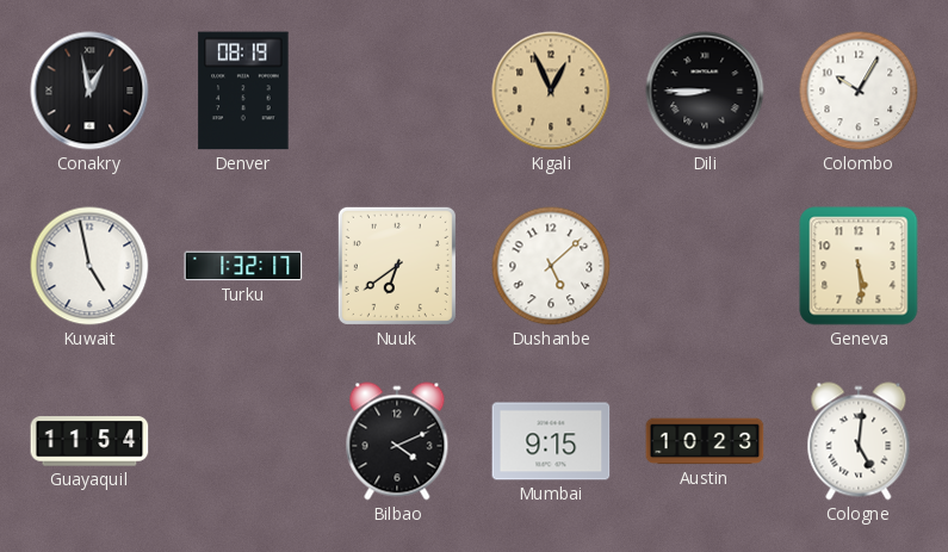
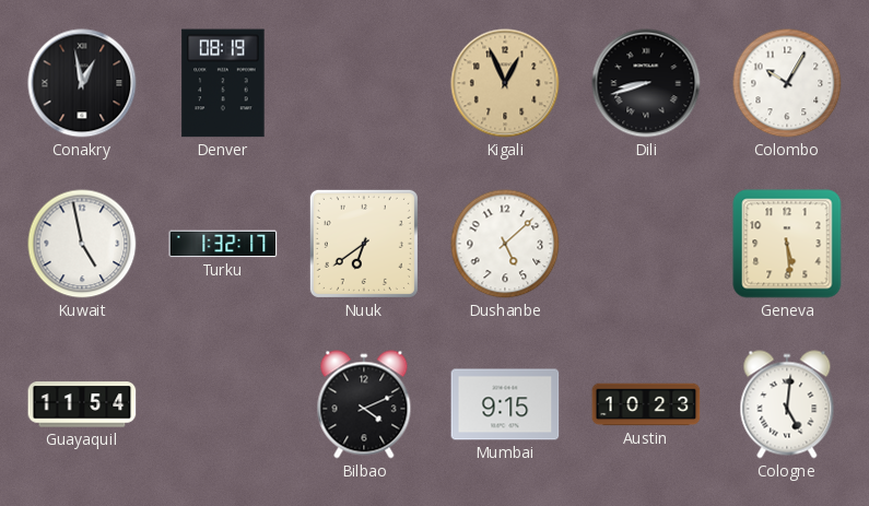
Dili: 8:45 -> 8:42 (646, 83)
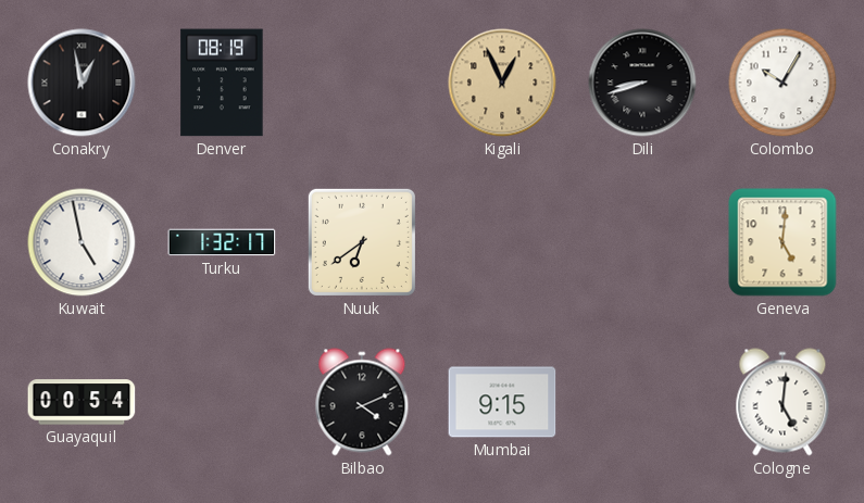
Dushanbe: 5:08 -> none (505, 244)
Geneva: 5:29 -> 5:01 (782, 242)
Guayaquil: 11:54 -> 00:54 (82, 402)
Austin: 10:23 -> none (646, 404)
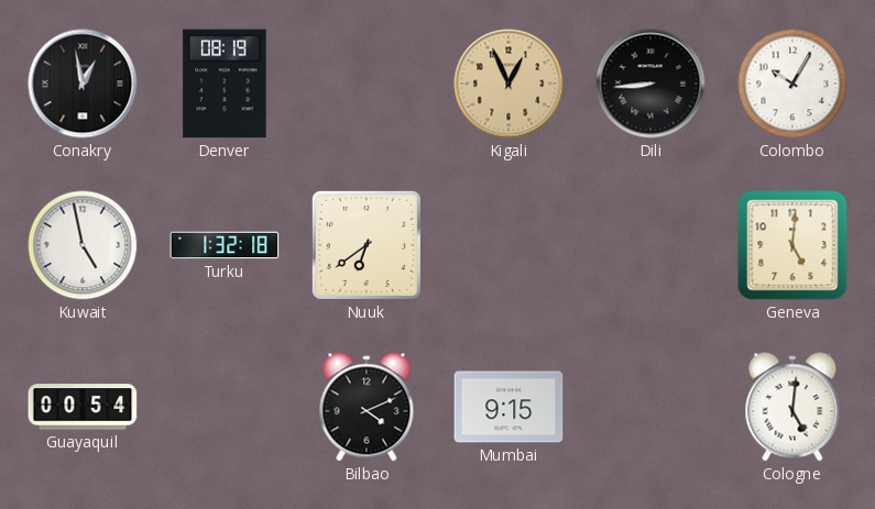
Dili: 8:42 -> 8:44 (650, 84)
Turku: 1:32:17 -> 1:32:18 (225, 245)
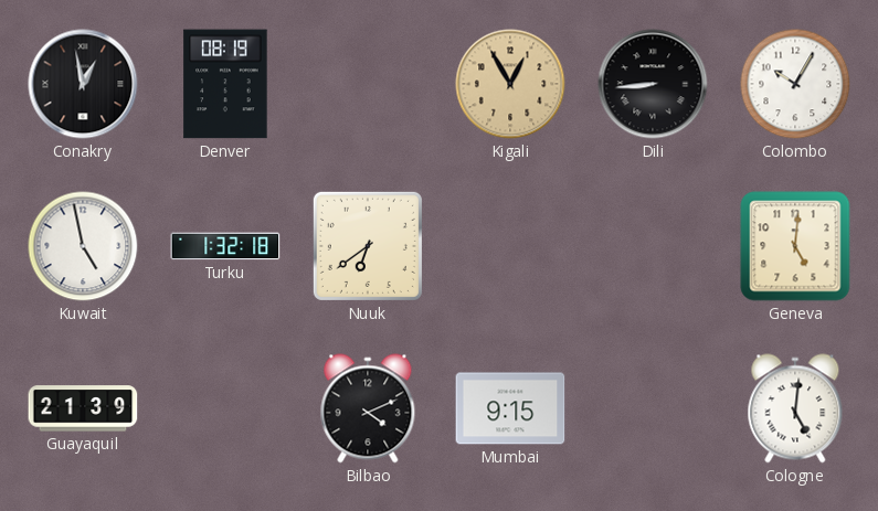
Kigali: 12:56 -> 12:55 (510, 84)
Guayaquil: 00:54 -> 21:39 (83, 408)
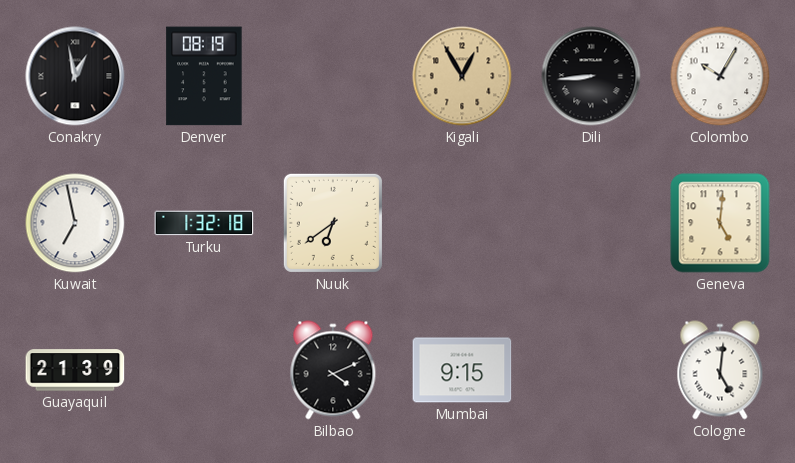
Kuwait: 4:58 -> 6:58 (75, 223)
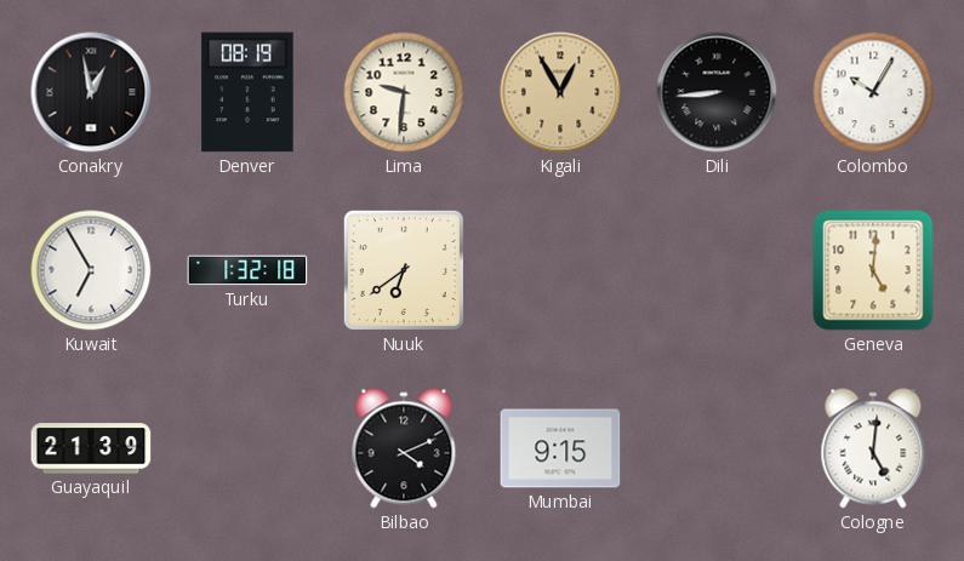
Lima: none -> 9:31 (404, 92)
Kuwait: 6:58 -> 6:55 (91, 270)
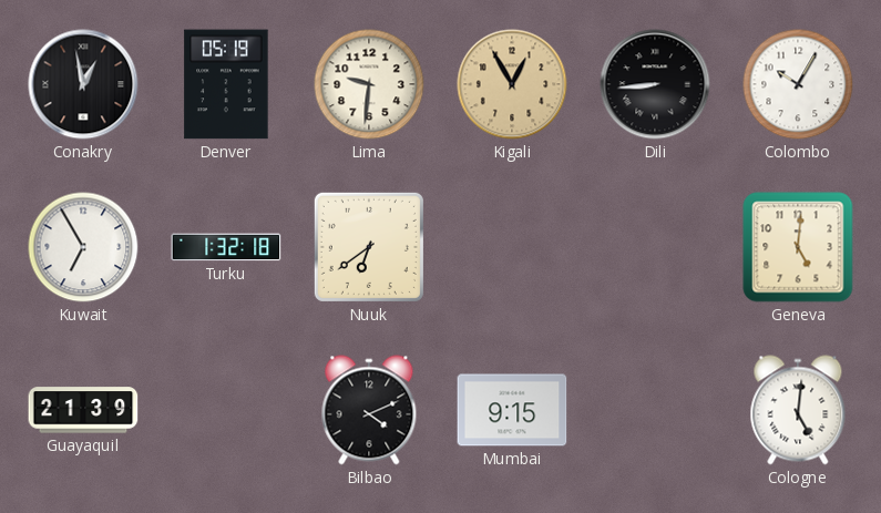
Denver: 08:19 -> 05:19 (226, 84)
